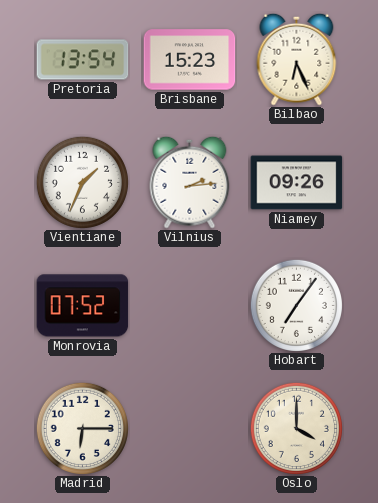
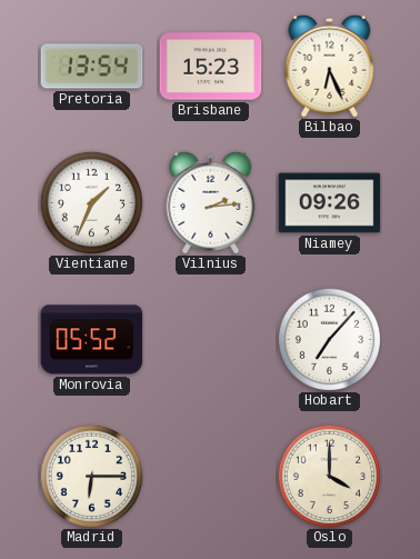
Monrovia: 07:52 -> 05:52 (92, 340)
Hobart: 7:06 -> 7:07 (329, 339)
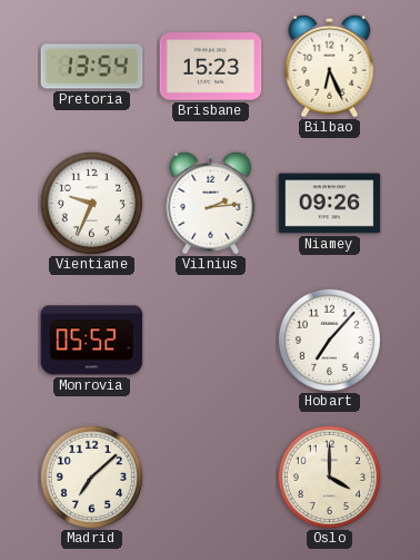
Vientiane: 1:34 -> 9:34 (91, 203)
Madrid: 6:15 -> 7:08 (91, 477)
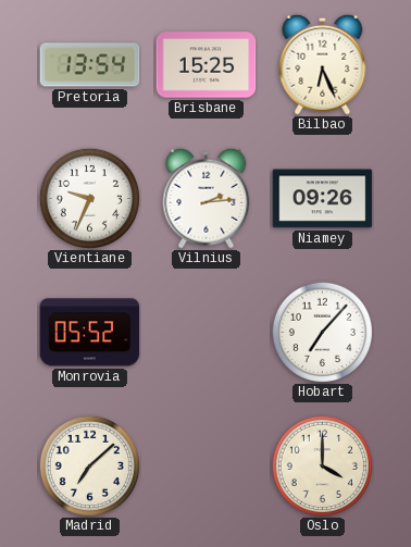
Brisbane: 15:23 -> 15:25 (207, 65)
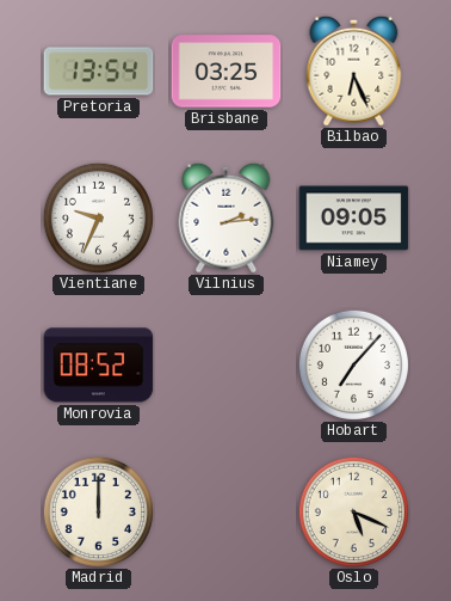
Brisbane: 15:25 -> 03:25 (227, 72)
Niamey: 09:26 -> 09:05 (354, 219)
Monrovia: 05:52 -> 08:52 (99, 366)
Madrid: 7:08 -> 12:00 (98, 511)
Oslo: 4:00 -> 5:19 (353, 511)
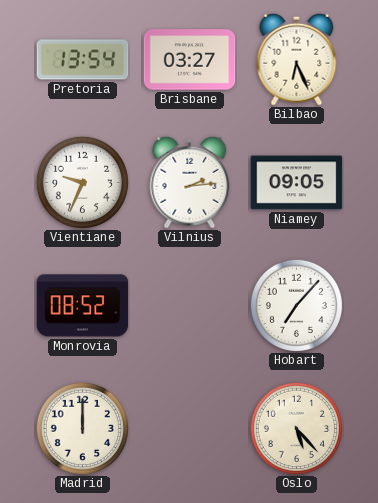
Brisbane: 03:25 -> 03:27 (190, 60)
Oslo: 5:19 -> 5:23 (296, 428)
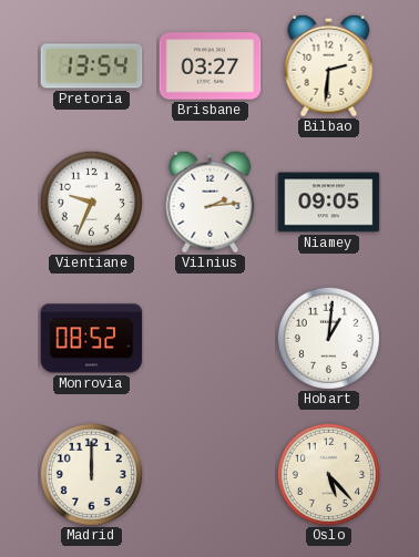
Bilbao: 6:26 -> 2:31 (329, 65)
Hobart: 7:07 -> 1:01 (328, 338)
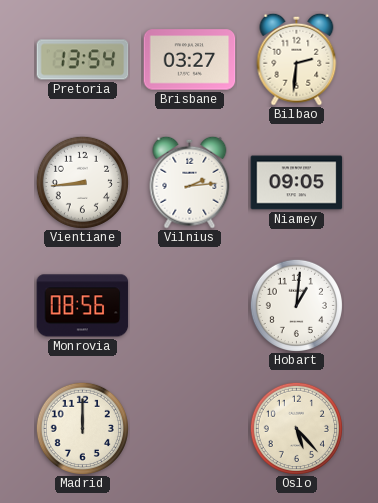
Vientiane: 9:34 -> 8:44 (82, 182)
Monrovia: 08:52 -> 08:56 (83, 306)
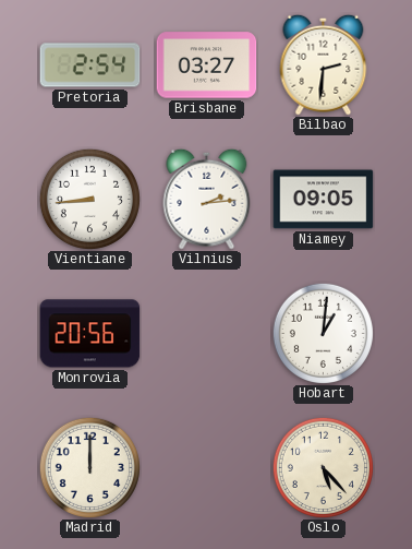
Pretoria: 13:54 -> 2:54 (90, 65)
Monrovia: 08:56 -> 20:56 (90, 334)
